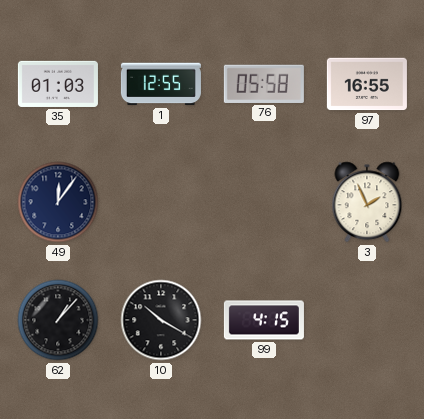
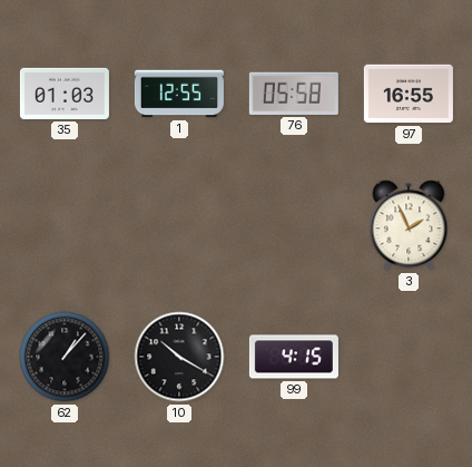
49: 12:06 -> none (58, 202)
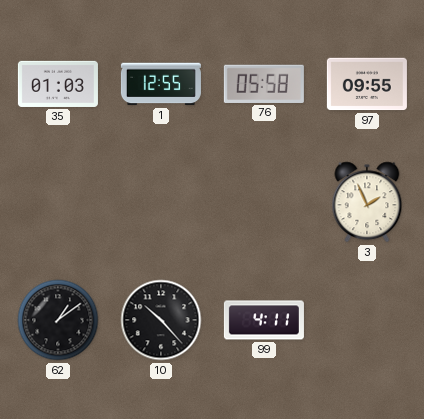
97: 16:55 -> 09:55 (367, 84)
62: 1:07 -> 1:09 (58, 320)
10: 10:20 -> 10:23 (161, 320)
99: 4:15 -> 4:11 (264, 320)
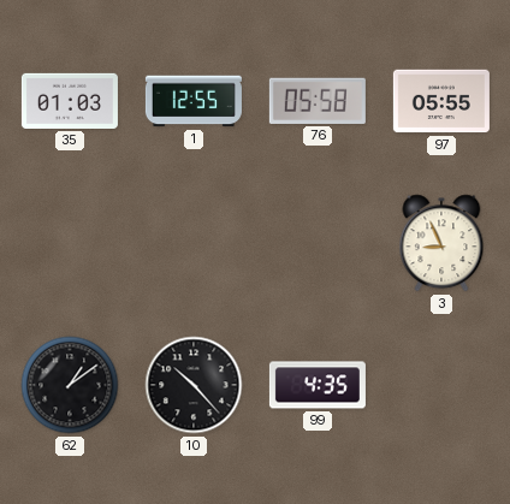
97: 09:55 -> 05:55 (441, 101)
3: 1:56 -> 8:56 (441, 243)
99: 4:11 -> 4:35 (318, 385)
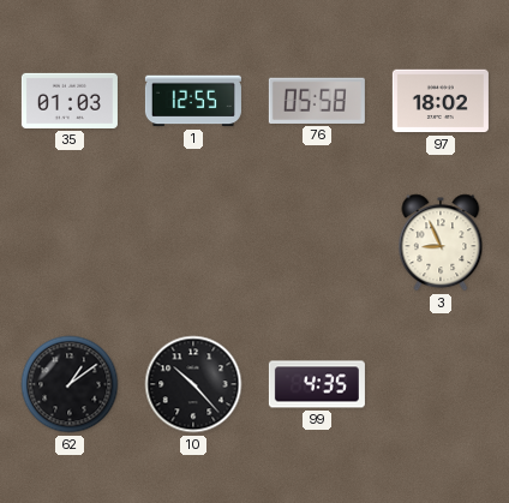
97: 05:55 -> 18:02 (441, 101)
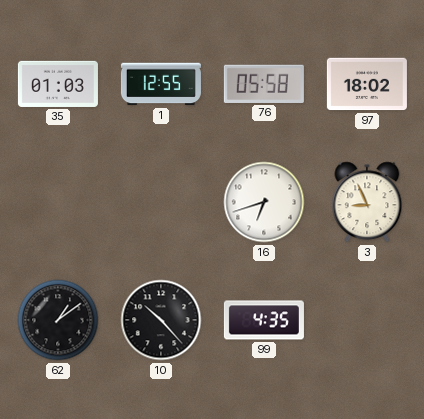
16: none -> 6:42 (264, 202)
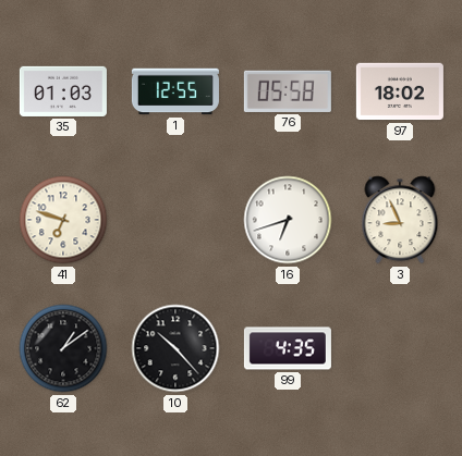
41: none -> 6:48 (63, 220)
